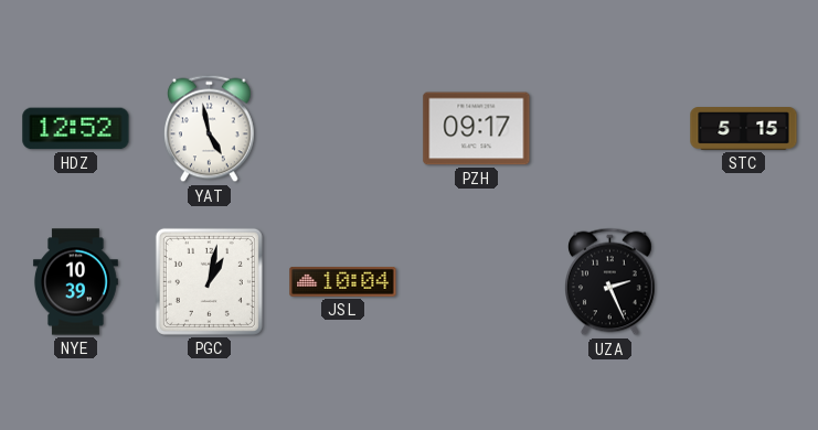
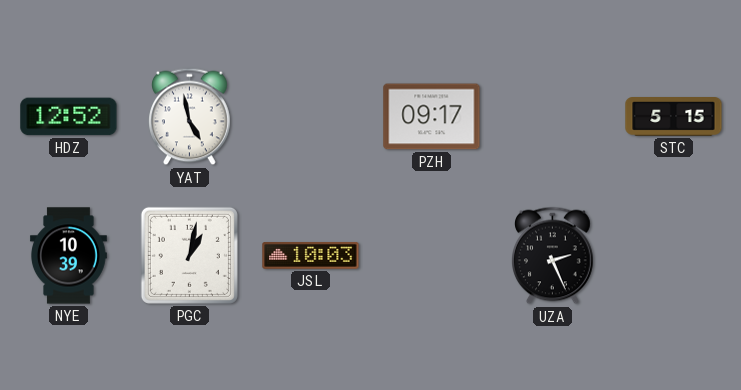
JSL: 10:04 -> 10:03 (311, 256)
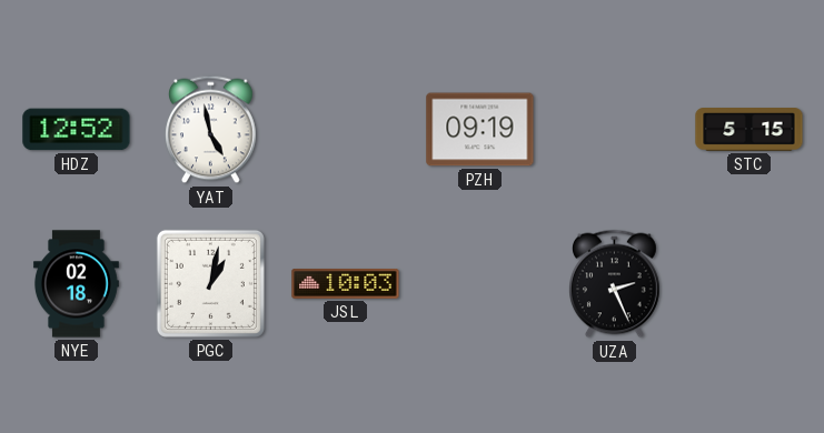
PZH: 09:17 -> 09:19 (480, 130)
NYE: 10:39 -> 02:18 (76, 284)
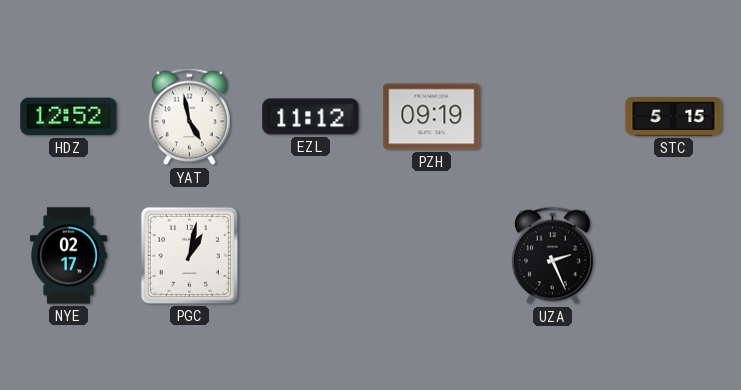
EZL: none -> 11:12 (311, 117)
NYE: 02:18 -> 02:17 (68, 256)
JSL: 10:03 -> none (346, 284)
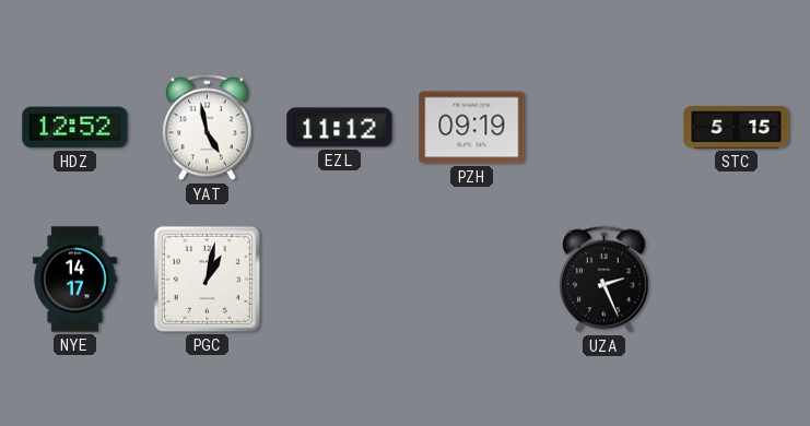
NYE: 02:17 -> 14:17 (74, 280)
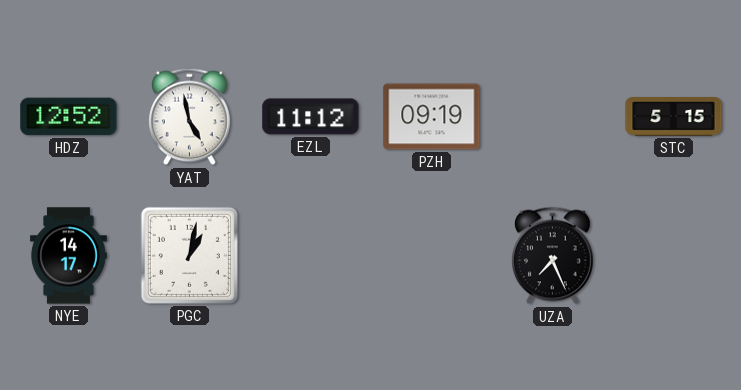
UZA: 2:26 -> 7:26 (553, 256)
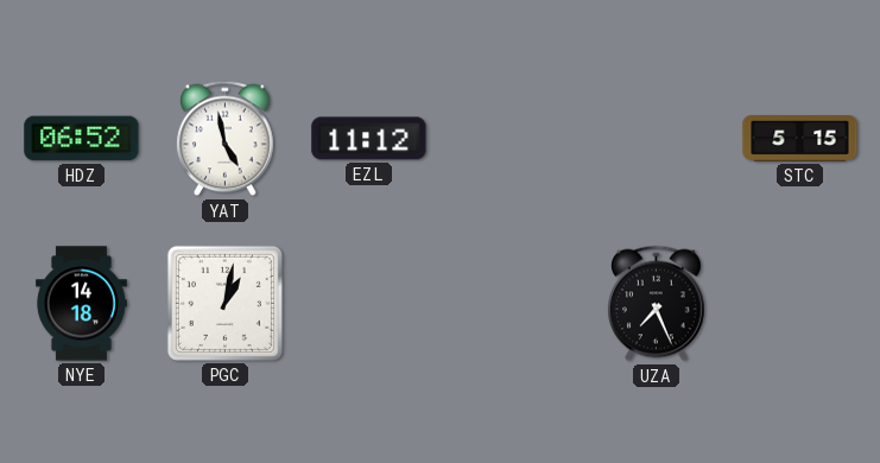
HDZ: 12:52 -> 06:52 (82, 139)
PZH: 09:19 -> none (432, 117)
NYE: 14:17 -> 14:18 (81, 304)
